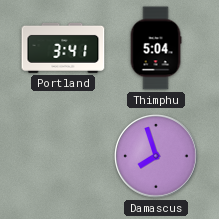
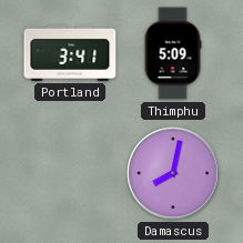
Thimphu: 5:04 -> 5:09 (173, 53)
Damascus: 7:57 -> 8:02 (173, 173)
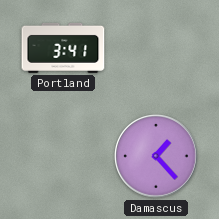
Thimphu: 5:09 -> none (173, 53)
Damascus: 8:02 -> 1:23 (156, 156)
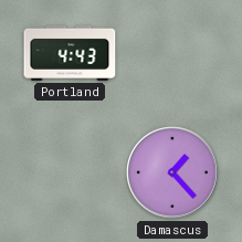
Portland: 3:41 -> 4:43 (70, 53)
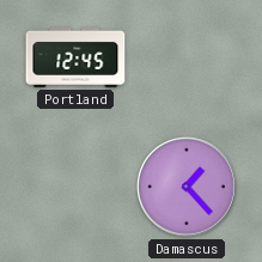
Portland: 4:43 -> 12:45 (75, 57)
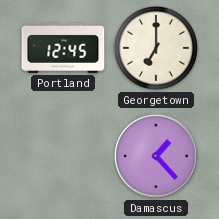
Georgetown: none -> 7:00 (156, 48)
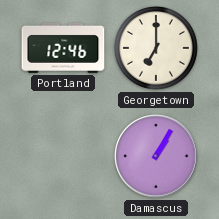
Portland: 12:45 -> 12:46 (63, 48)
Damascus: 1:23 -> 1:05 (156, 156)
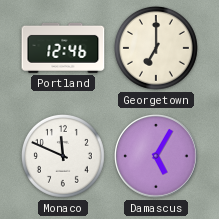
Monaco: none -> 11:49 (63, 156)
Damascus: 1:05 -> 5:05 (156, 156)
